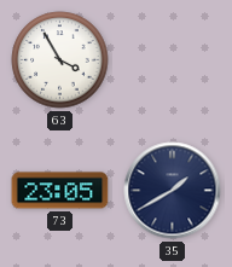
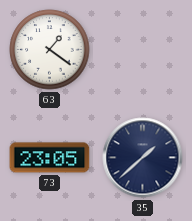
63: 3:55 -> 1:21 (50, 50)
35: 1:40 -> 1:38 (143, 158)
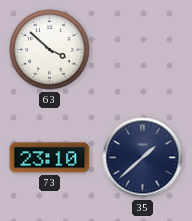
63: 1:21 -> 3:52 (50, 50)
73: 23:05 -> 23:10 (50, 158)
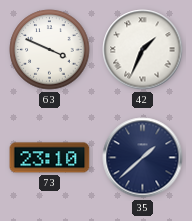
63: 3:52 -> 3:49 (50, 50)
42: none -> 1:34 (143, 50)
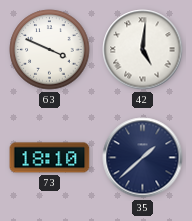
42: 1:34 -> 5:01 (143, 50)
73: 23:10 -> 18:10 (50, 158)
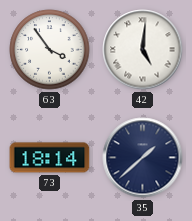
63: 3:49 -> 3:54 (50, 50)
73: 18:10 -> 18:14 (50, 158)
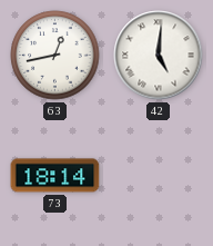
63: 3:54 -> 12:43 (55, 56)
35: 1:38 -> none (143, 158)
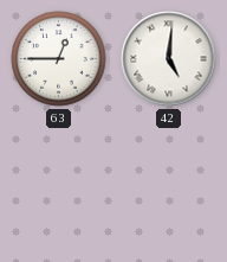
63: 12:43 -> 12:45 (59, 59)
73: 18:14 -> none (55, 176)
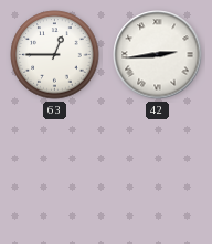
42: 5:01 -> 2:44 (158, 55)
